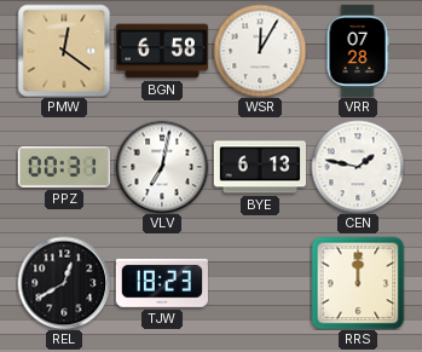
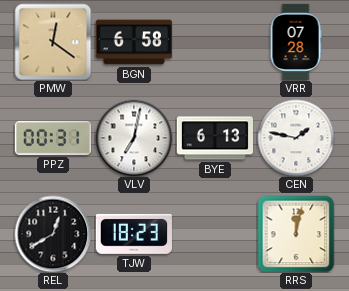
WSR: 12:05 -> none (260, 51)
RRS: 12:00 -> 12:02 (296, 234)
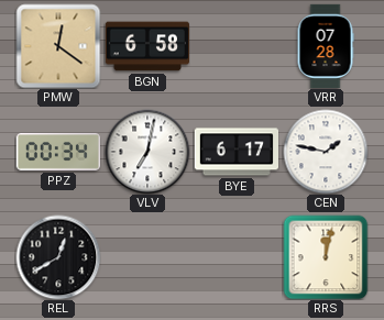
PPZ: 00:31 -> 00:34 (57, 152)
BYE: 6:13 -> 6:17 (235, 152)
TJW: 18:23 -> none (134, 234)
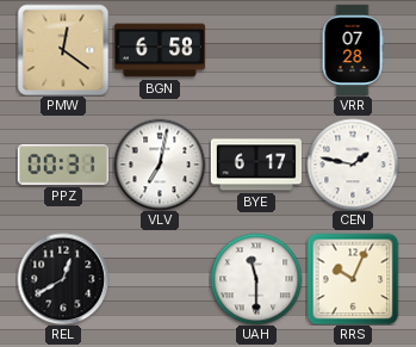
PPZ: 00:34 -> 00:31 (62, 165)
UAH: none -> 11:30 (256, 279)
RRS: 12:02 -> 10:04 (353, 279)
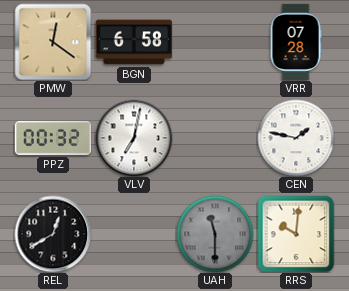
PPZ: 00:31 -> 00:32 (52, 138)
BYE: 6:17 -> none (255, 165)
UAH dial: white -> grey (215, 234)
RRS: 10:04 -> 10:01 (296, 234)
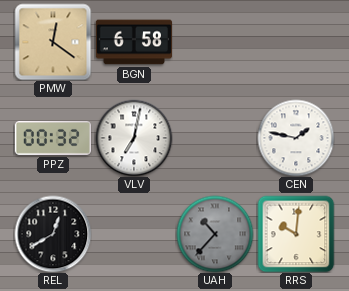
VRR: 07:28 -> none (296, 41)
UAH: 11:30 -> 10:37 (215, 234)
